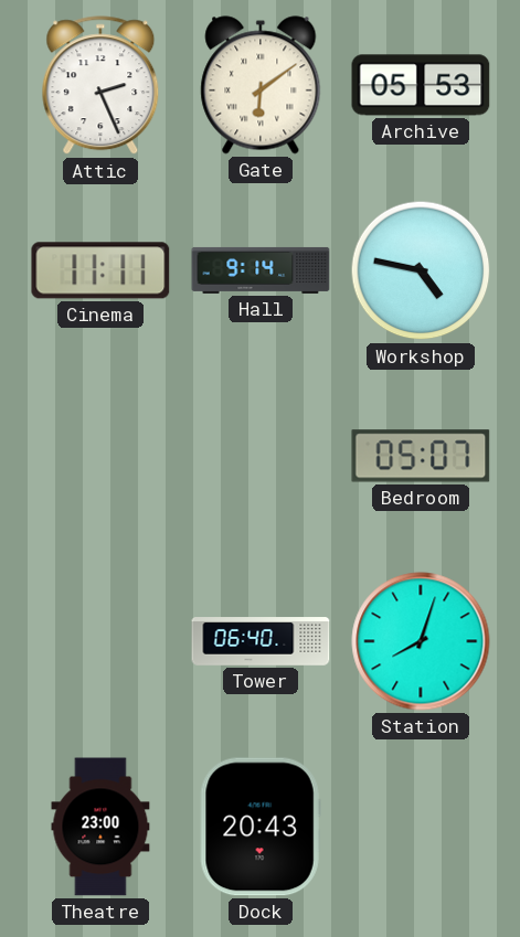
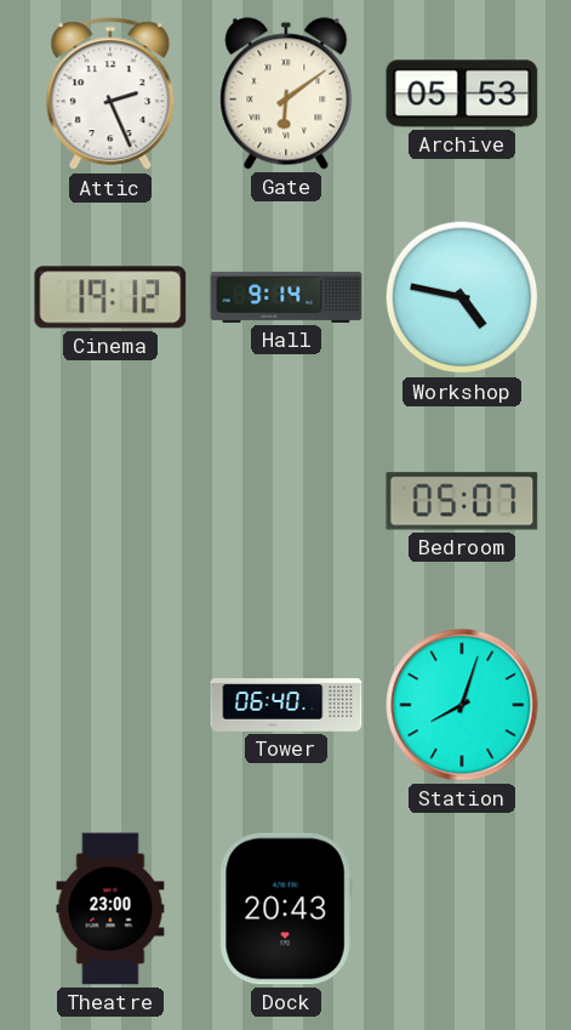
Cinema: 11:11 -> 19:12 (110, 297)
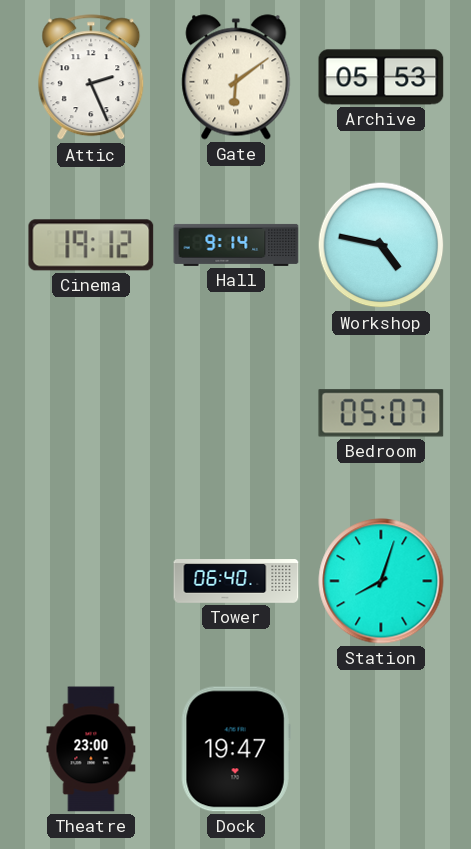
Dock: 20:43 -> 19:47 (236, 749)
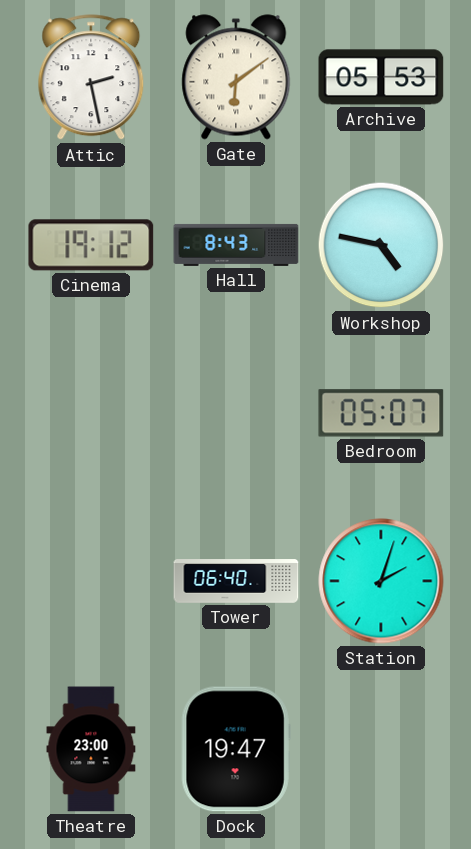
Attic: 2:26 -> 2:28 (91, 78)
Hall: 9:14 -> 8:43 (236, 245)
Station: 8:03 -> 2:03 (381, 581)
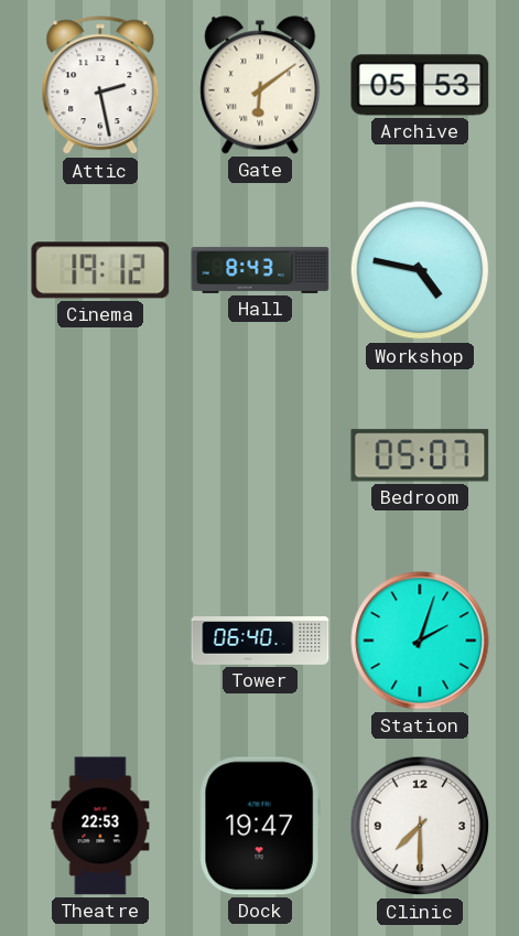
Theatre: 23:00 -> 22:53 (100, 826)
Clinic: none -> 7:30 (420, 826)
